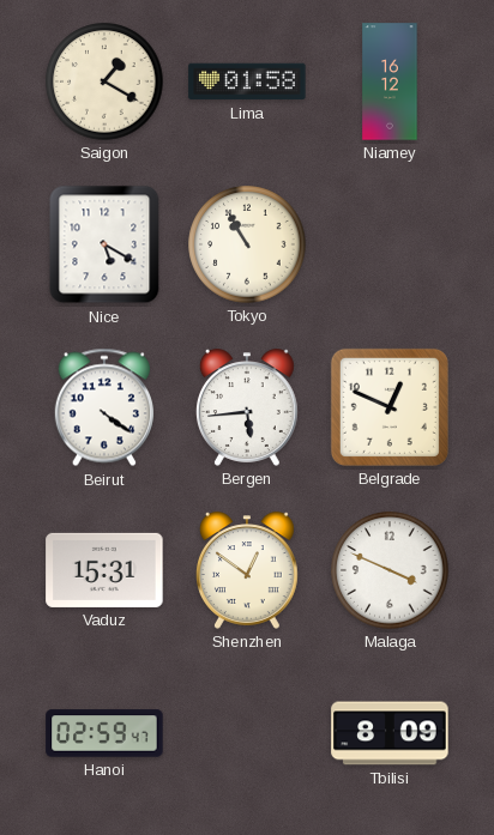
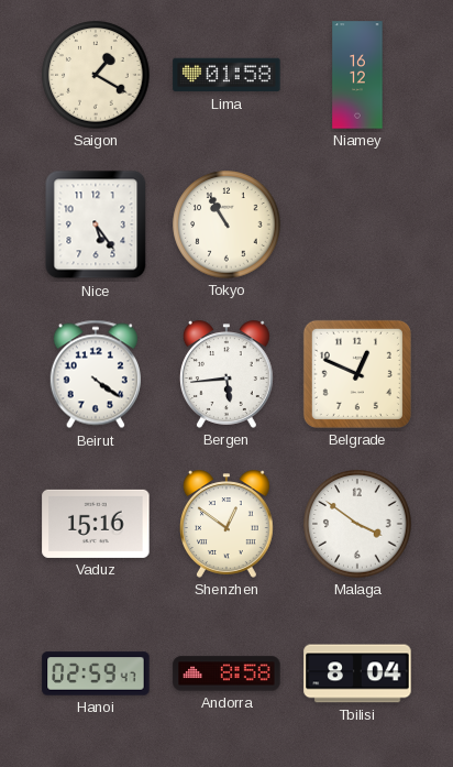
Nice: 5:20 -> 5:24 (96, 224)
Vaduz: 15:31 -> 15:16 (96, 524)
Malaga: 3:49 -> 3:51 (357, 524)
Andorra: none -> 8:58 (226, 673)
Tbilisi: 8:09 -> 8:04 (357, 673)
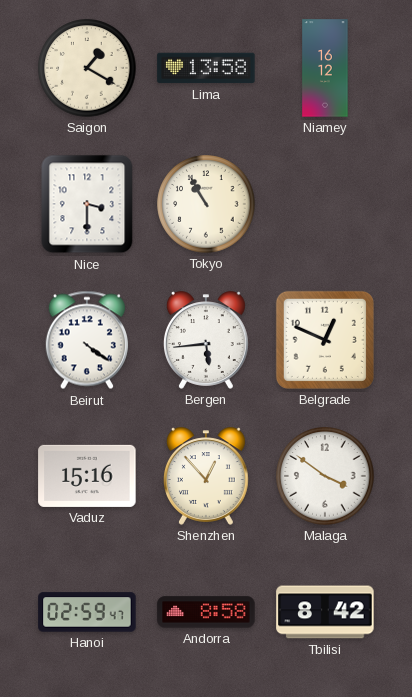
Lima: 01:58 -> 13:58 (206, 68)
Nice: 5:24 -> 3:30 (87, 204)
Shenzhen: 12:51 -> 12:53 (206, 476)
Tbilisi: 8:04 -> 8:42 (325, 612)
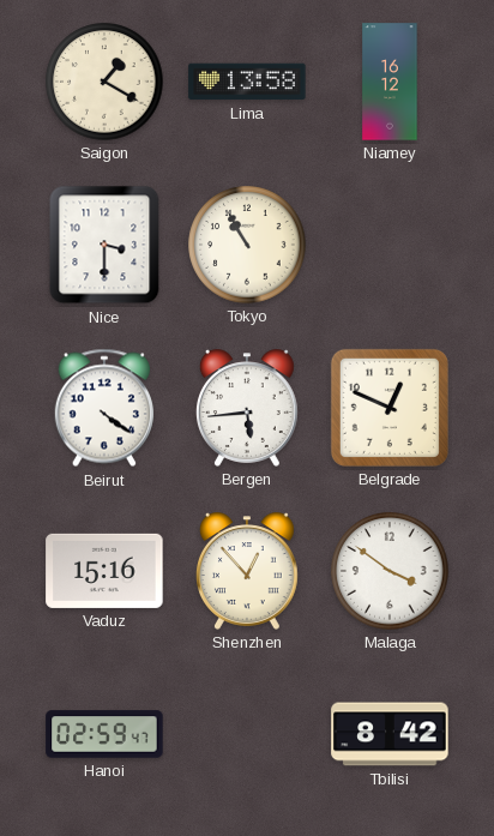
Andorra: 8:58 -> none (206, 612)
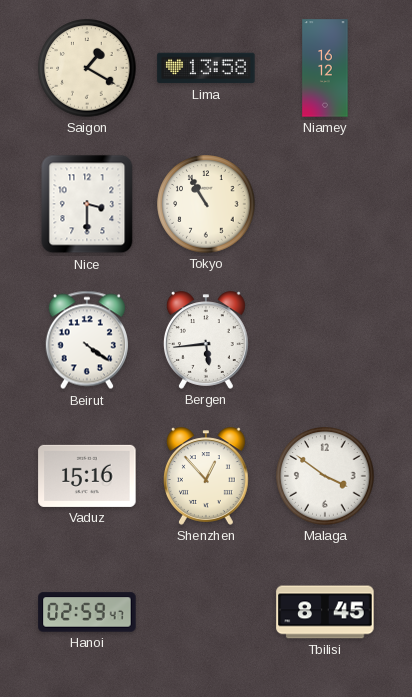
Belgrade: 12:49 -> none (390, 408)
Tbilisi: 8:42 -> 8:45 (325, 612)
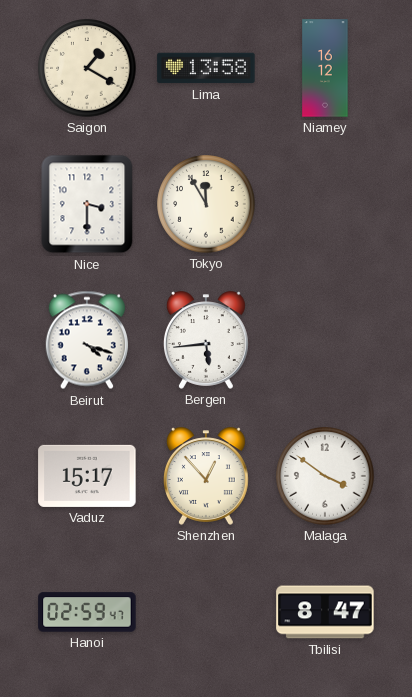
Tokyo: 10:55 -> 11:55 (206, 204)
Beirut: 4:21 -> 4:18 (87, 340)
Vaduz: 15:16 -> 15:17 (87, 476)
Tbilisi: 8:45 -> 8:47 (325, 612)
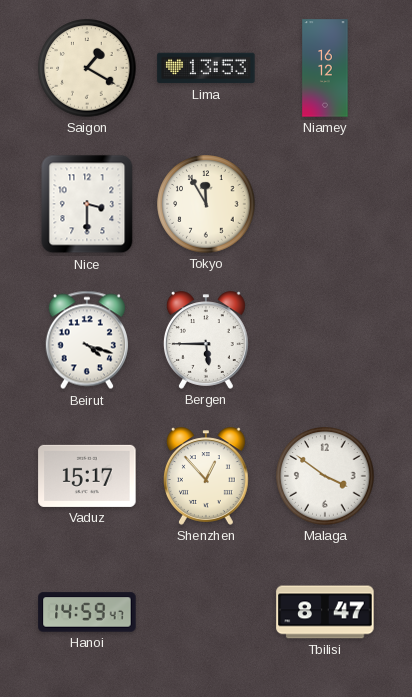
Lima: 13:58 -> 13:53 (206, 68)
Bergen: 5:44 -> 5:45 (206, 340)
Hanoi: 02:59 -> 14:59 (87, 612)
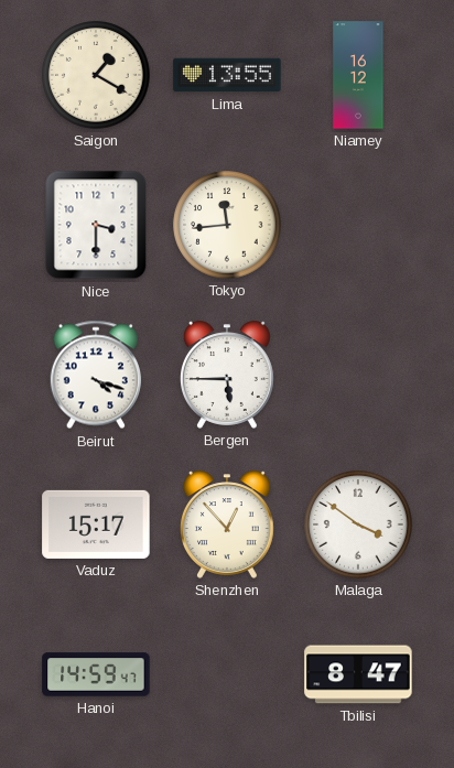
Lima: 13:53 -> 13:55 (227, 75)
Tokyo: 11:55 -> 11:44 (227, 225)
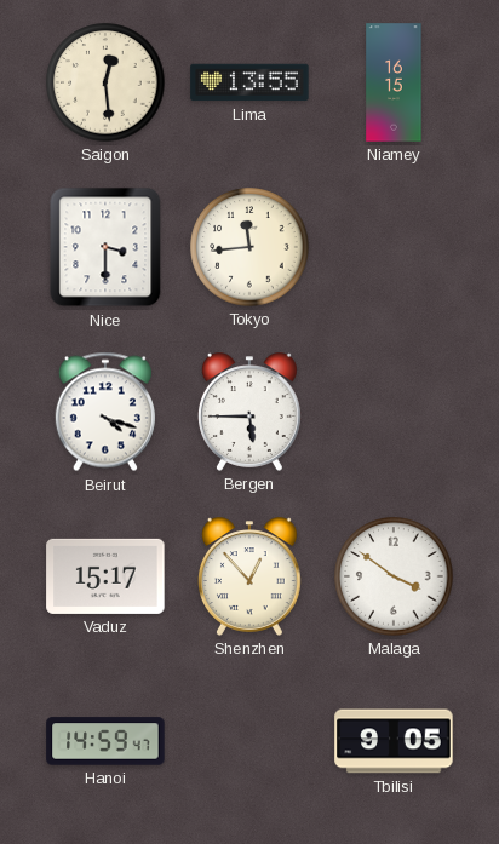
Saigon: 1:20 -> 12:29 (105, 82)
Niamey: 16:12 -> 16:15 (394, 82)
Tbilisi: 8:47 -> 9:05 (394, 741)
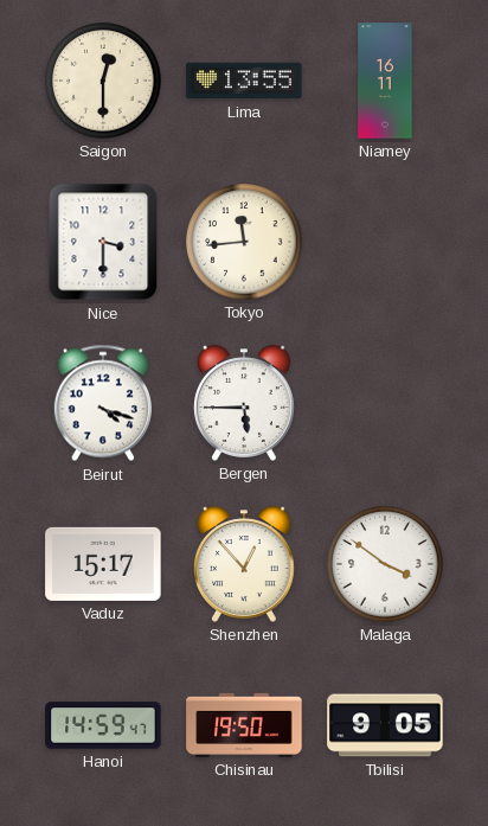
Saigon: 12:29 -> 12:30 (103, 81)
Niamey: 16:15 -> 16:11 (385, 81)
Chisinau: none -> 19:50 (244, 725)
